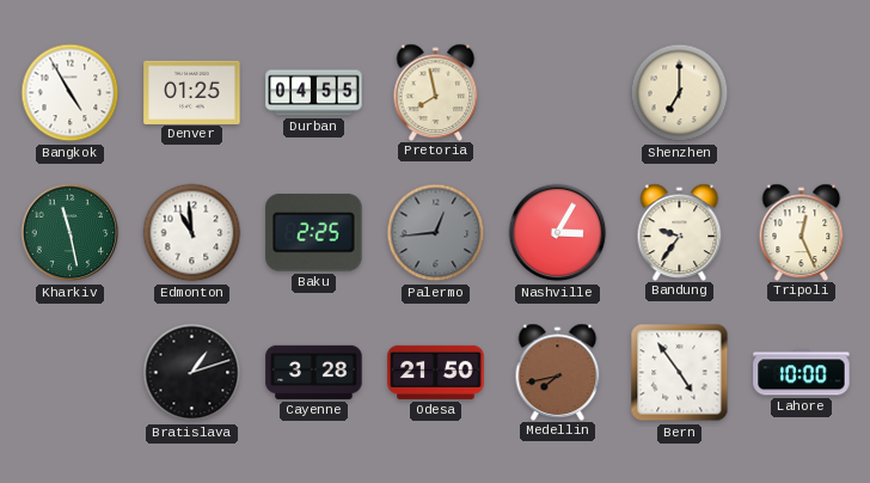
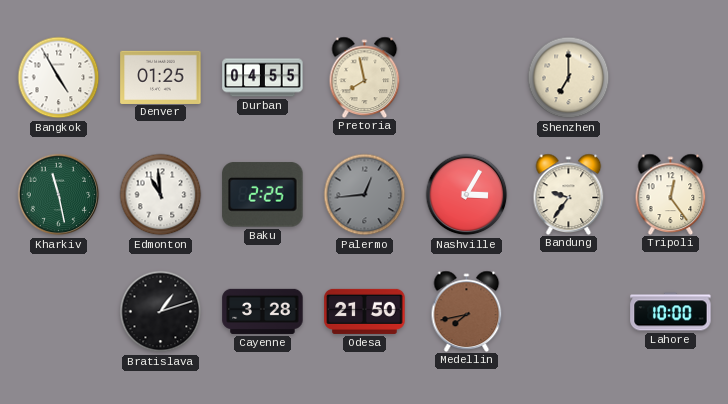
Tripoli: 12:26 -> 12:24 (671, 194)
Bern: 4:54 -> none (680, 373)
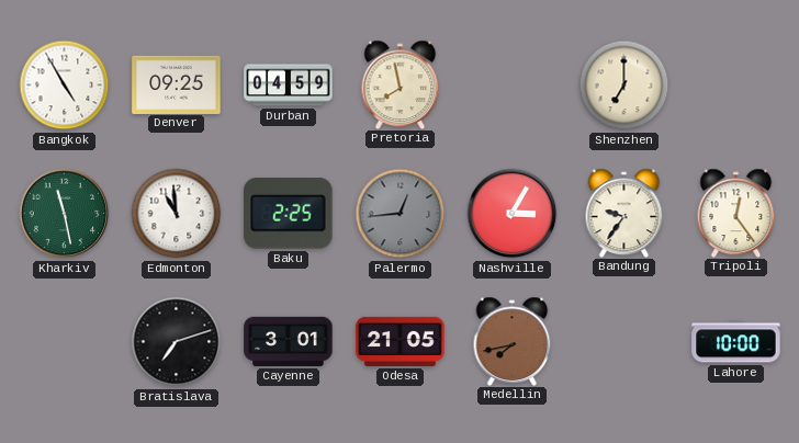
Denver: 01:25 -> 09:25 (177, 84)
Durban: 04:55 -> 04:59 (289, 86)
Bratislava: 1:12 -> 7:12 (177, 342)
Cayenne: 3:28 -> 3:01 (289, 341)
Odesa: 21:50 -> 21:05 (401, 341)
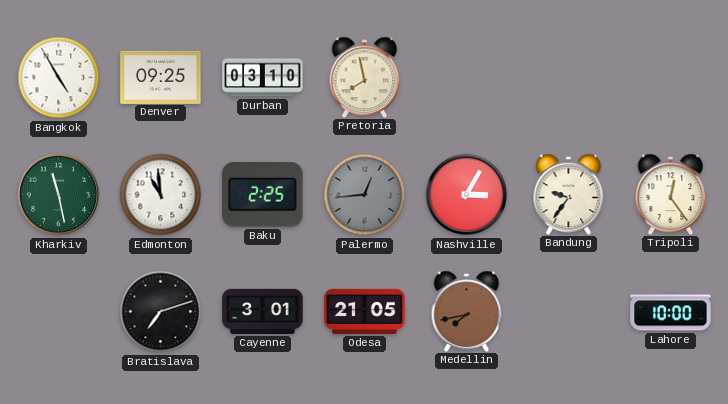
Durban: 04:59 -> 03:10 (263, 78)
Shenzhen: 7:00 -> none (624, 86)
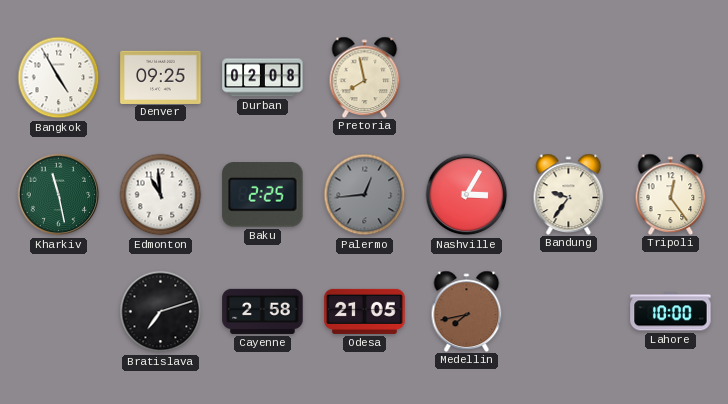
Durban: 03:10 -> 02:08 (263, 78)
Cayenne: 3:01 -> 2:58 (263, 311)
